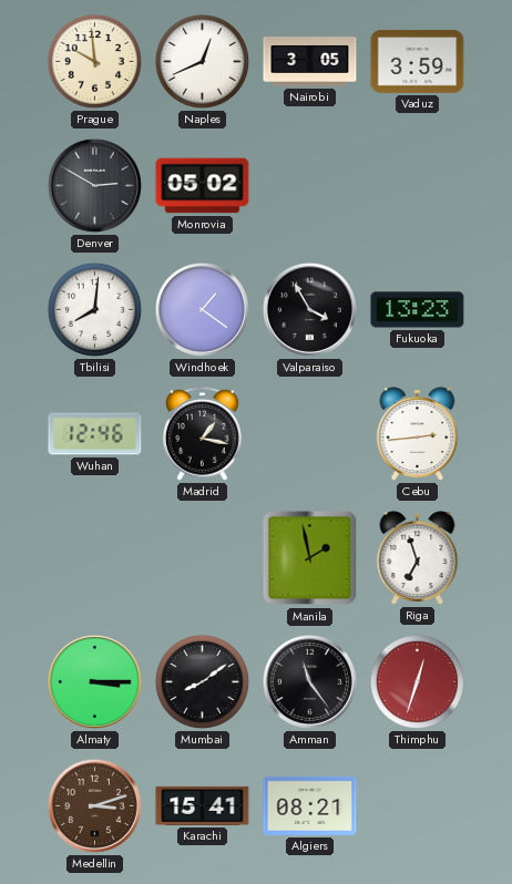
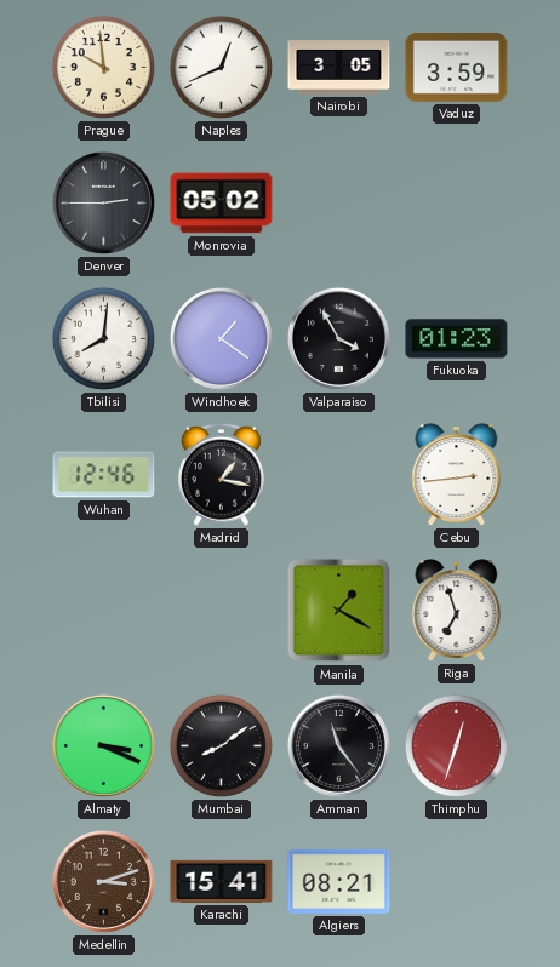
Denver: 2:50 -> 2:45 (103, 202)
Fukuoka: 13:23 -> 01:23 (457, 339)
Manila: 1:58 -> 1:20 (339, 611)
Almaty: 3:15 -> 3:19 (103, 745)
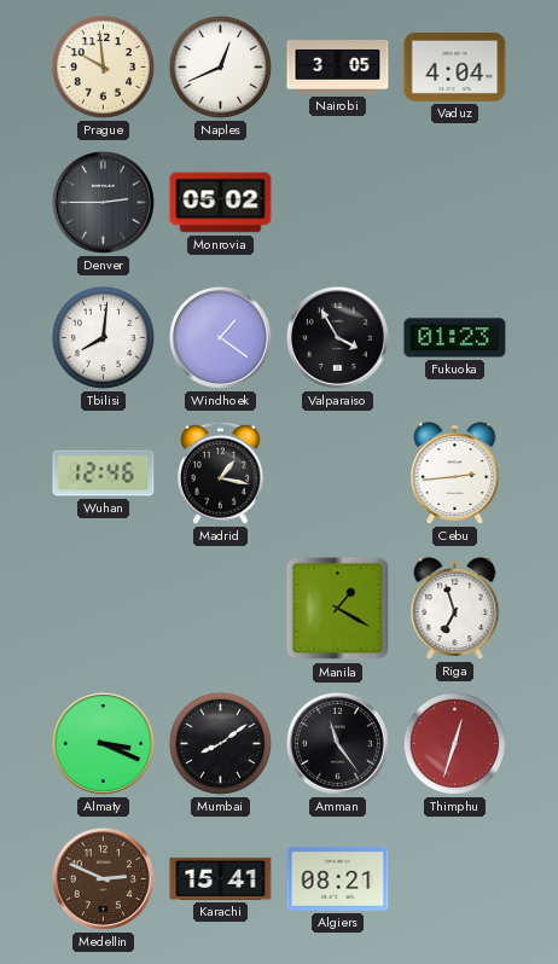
Vaduz: 3:59 -> 4:04 (455, 66)
Medellin: 3:12 -> 2:49 (103, 878)
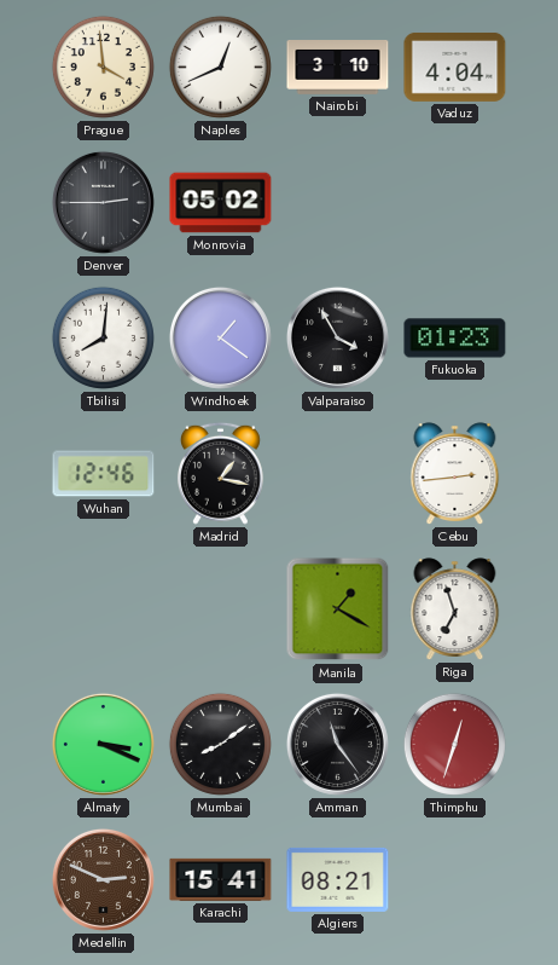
Prague: 9:59 -> 3:59 (103, 67)
Nairobi: 3:05 -> 3:10 (338, 68)
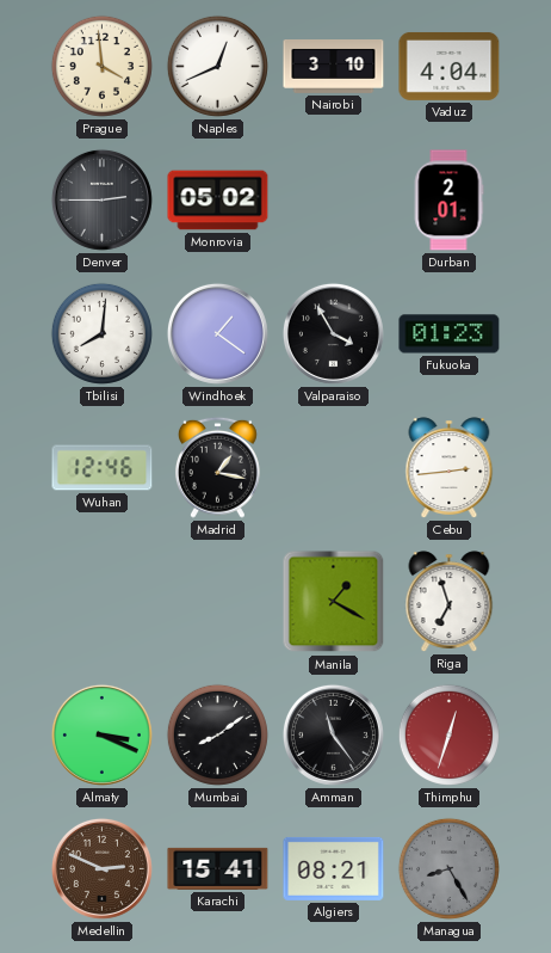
Durban: none -> 2:01 (448, 201)
Managua: none -> 8:25 (448, 868)
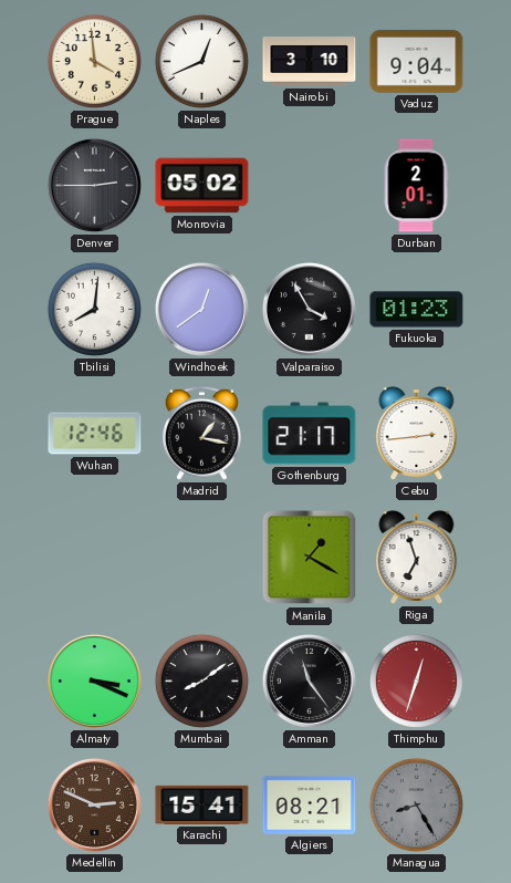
Vaduz: 4:04 -> 9:04 (417, 61)
Windhoek: 1:21 -> 12:39 (201, 309)
Gothenburg: none -> 21:17 (310, 434)
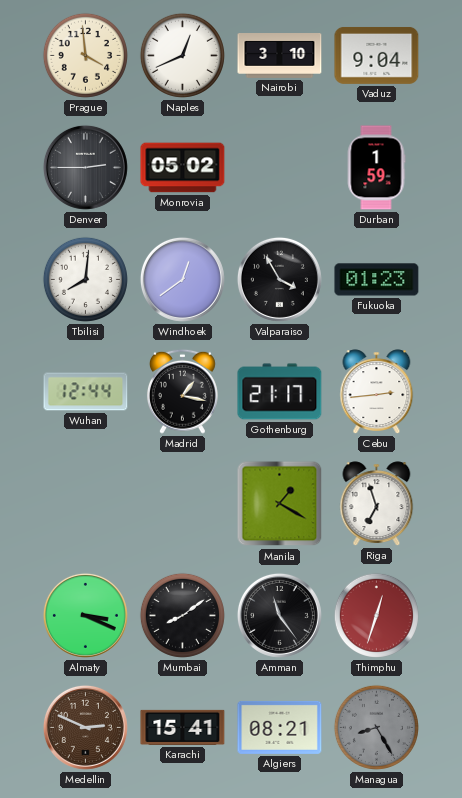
Durban: 2:01 -> 1:59 (376, 168)
Wuhan: 12:46 -> 12:44 (86, 392)
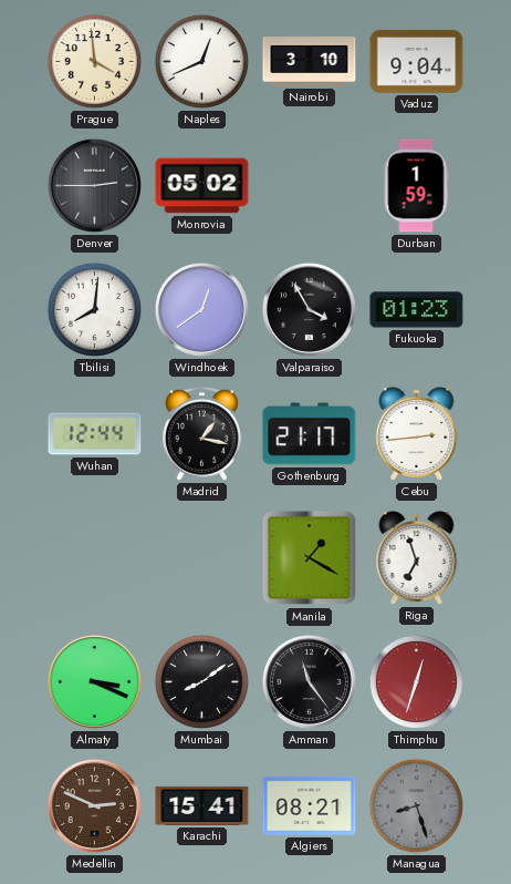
Managua: 8:25 -> 8:27 (416, 805)
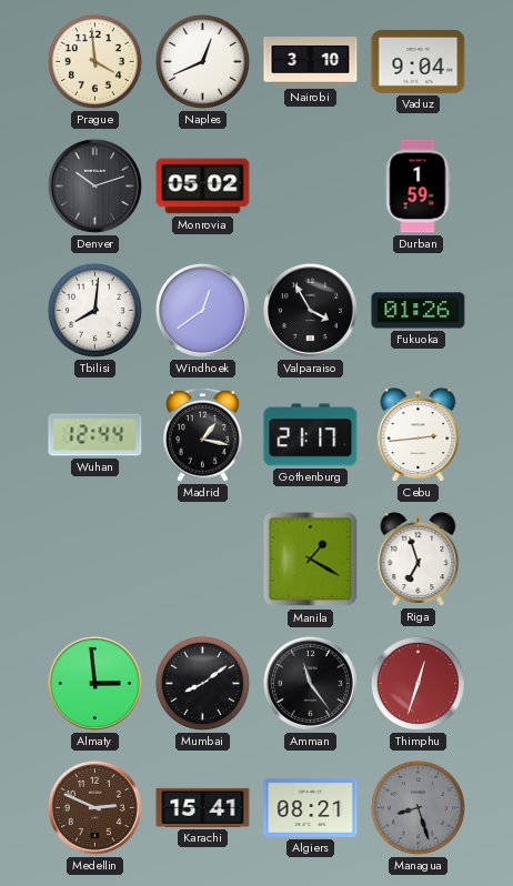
Denver: 2:45 -> 10:12 (94, 185)
Fukuoka: 01:23 -> 01:26 (419, 311)
Almaty: 3:19 -> 2:59 (94, 683)
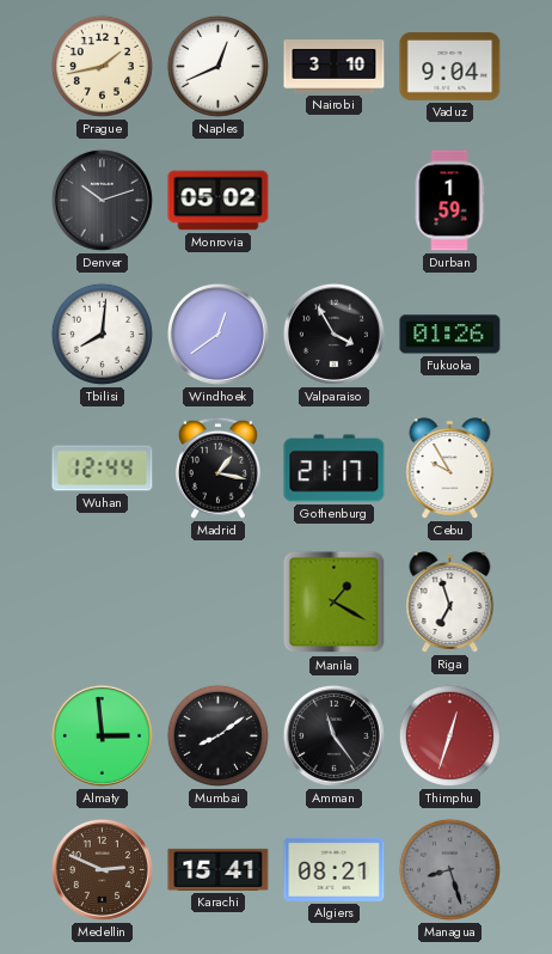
Prague: 3:59 -> 1:43 (102, 66)
Cebu: 2:44 -> 9:55 (450, 469)
